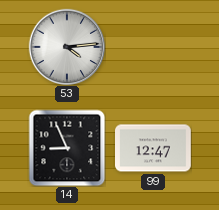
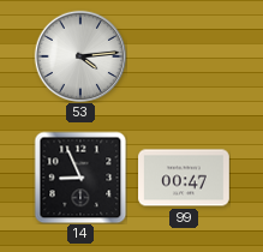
99: 12:47 -> 00:47 (185, 178)
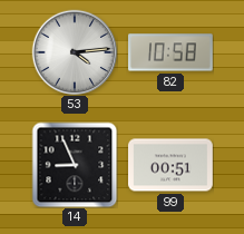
82: none -> 10:58 (172, 52)
99: 00:47 -> 00:51 (172, 165)
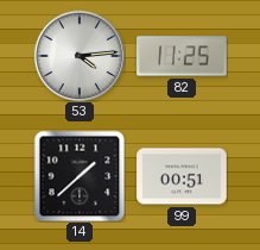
82: 10:58 -> 11:25 (183, 56)
14: 8:56 -> 1:38 (80, 176)
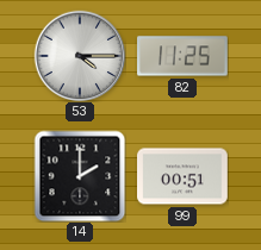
53: 4:14 -> 4:15 (80, 56)
14: 1:38 -> 2:00 (80, 176)
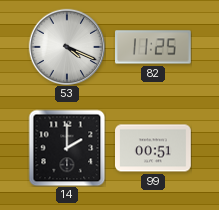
53: 4:15 -> 4:19 (67, 47)
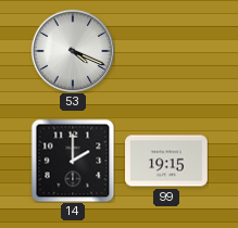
82: 11:25 -> none (154, 47)
99: 00:51 -> 19:15 (167, 161)
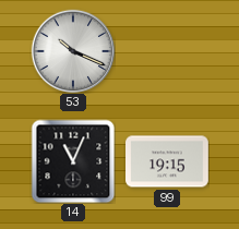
53: 4:19 -> 10:19 (73, 51)
14: 2:00 -> 11:04 (73, 161)
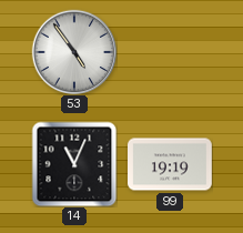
53: 10:19 -> 4:54 (74, 52)
99: 19:15 -> 19:19 (171, 164)
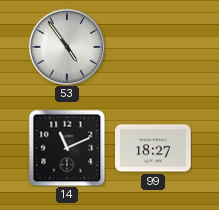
14: 11:04 -> 11:11 (67, 148)
99: 19:19 -> 18:27 (154, 148)
